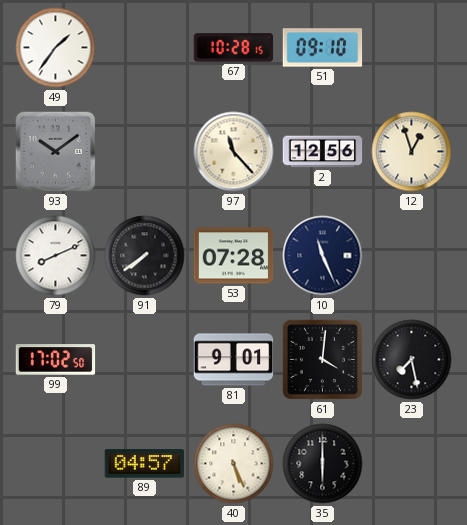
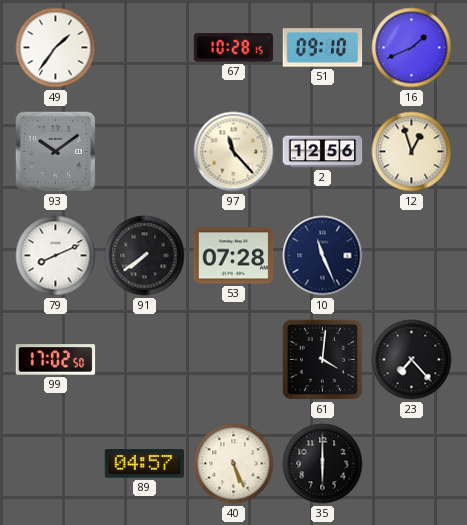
16: none -> 1:41 (412, 48)
81: 9:01 -> none (234, 360)
23: 7:28 -> 7:23 (412, 360)
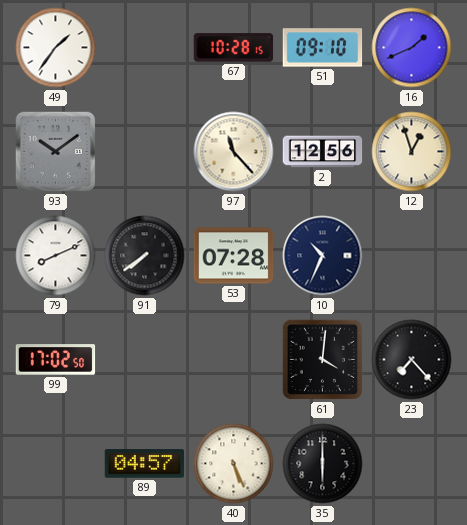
10: 11:26 -> 10:34 (323, 256)
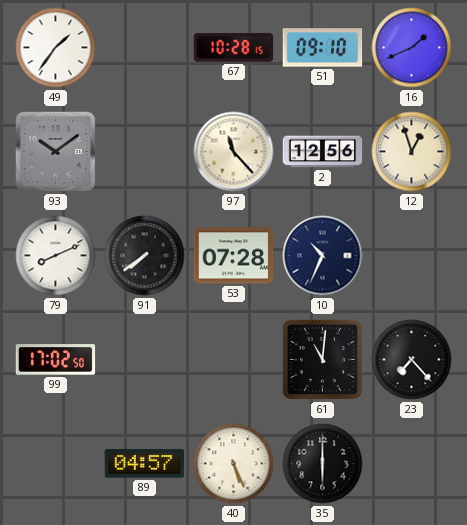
61: 4:01 -> 11:01 (322, 359)
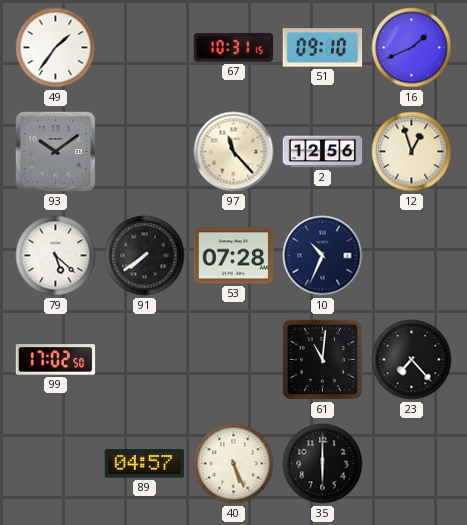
67: 10:28 -> 10:31 (234, 48)
79: 8:11 -> 5:22 (56, 256)
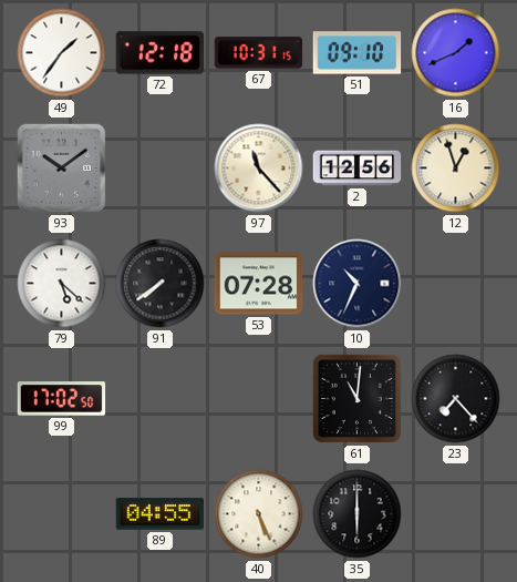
72: none -> 12:18 (161, 53)
89: 04:57 -> 04:55 (161, 514)
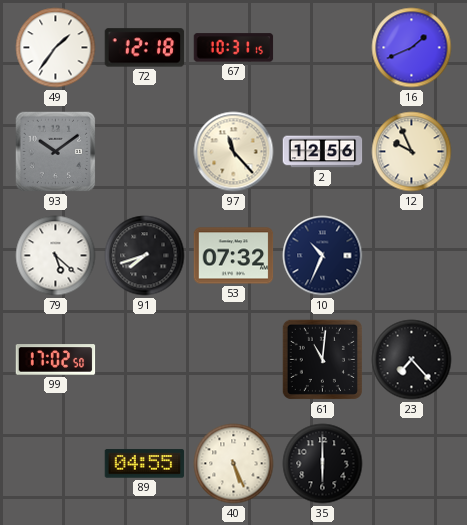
51: 09:10 -> none (358, 53)
12: 12:57 -> 9:56 (412, 152)
91: 7:39 -> 7:42 (145, 256)
53: 07:28 -> 07:32 (234, 256)
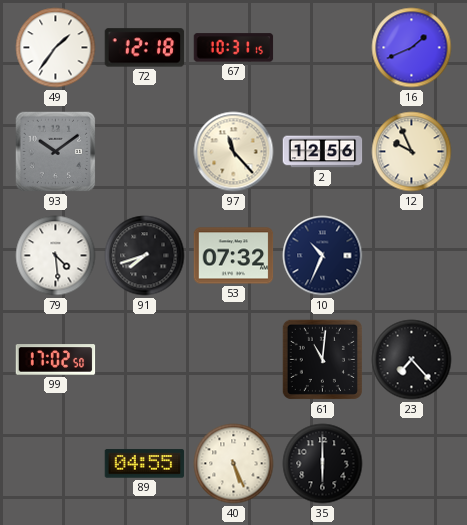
79: 5:22 -> 4:29 (56, 256)
